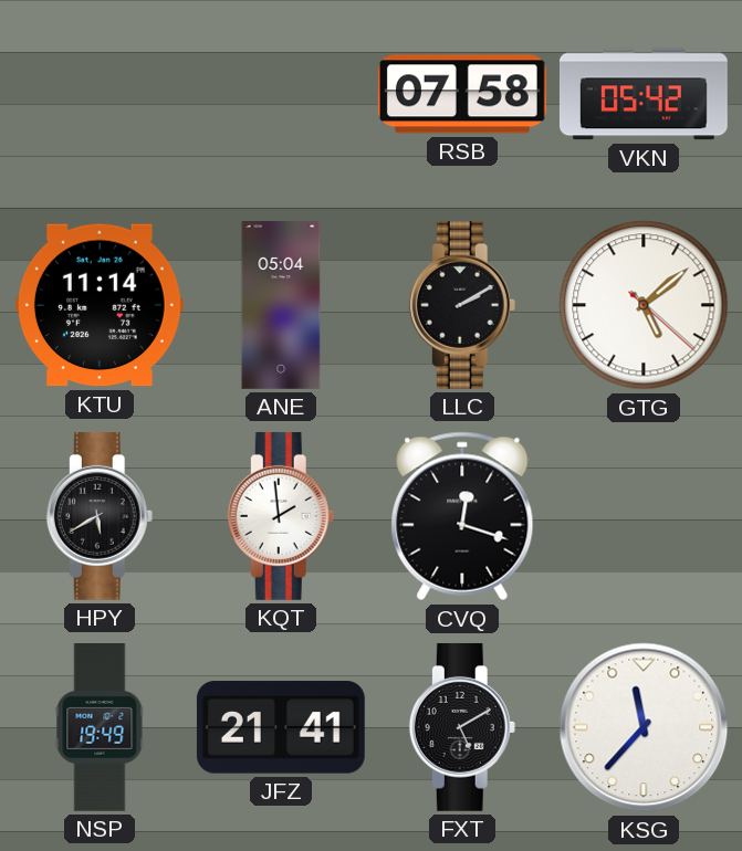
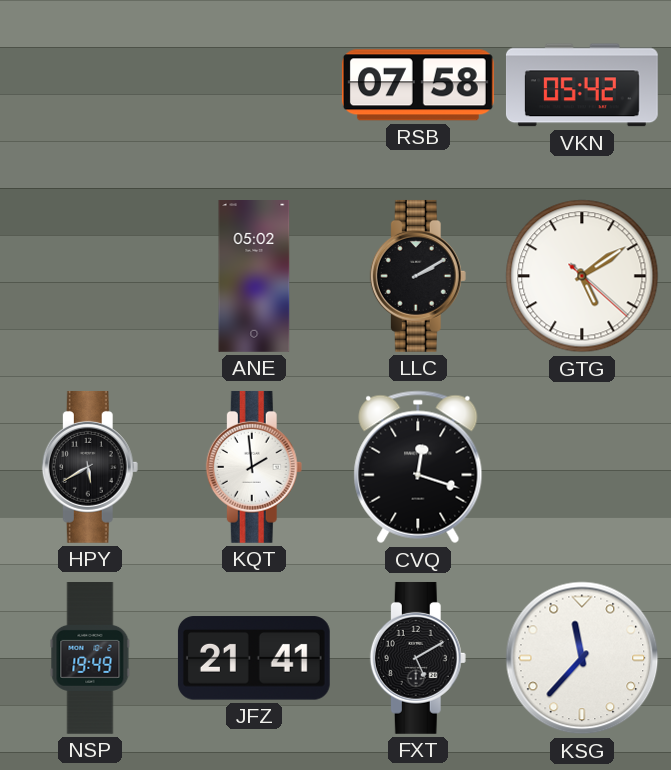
KTU: 11:14 -> none (100, 305)
ANE: 05:04 -> 05:02 (254, 277)
GTG: 5:08 -> 5:09 (582, 276)
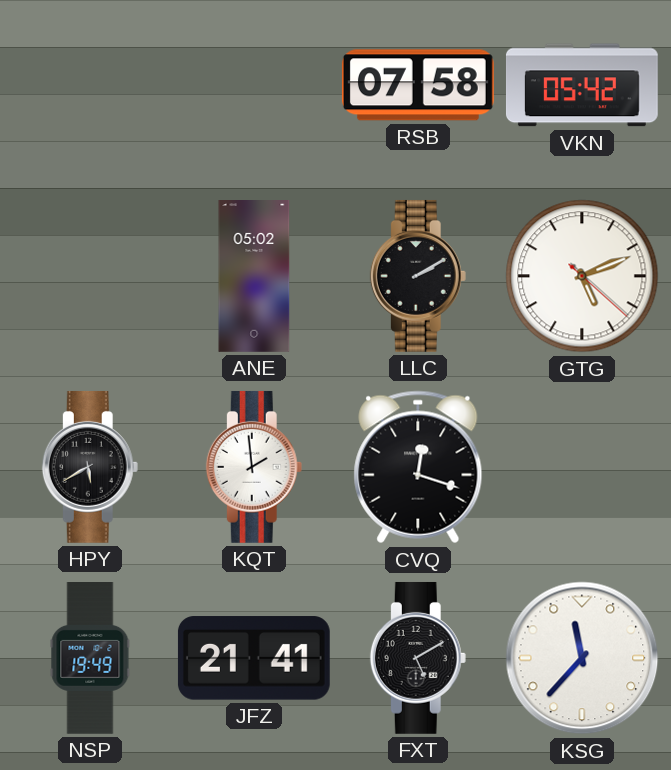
GTG: 5:09 -> 5:11 (582, 276)
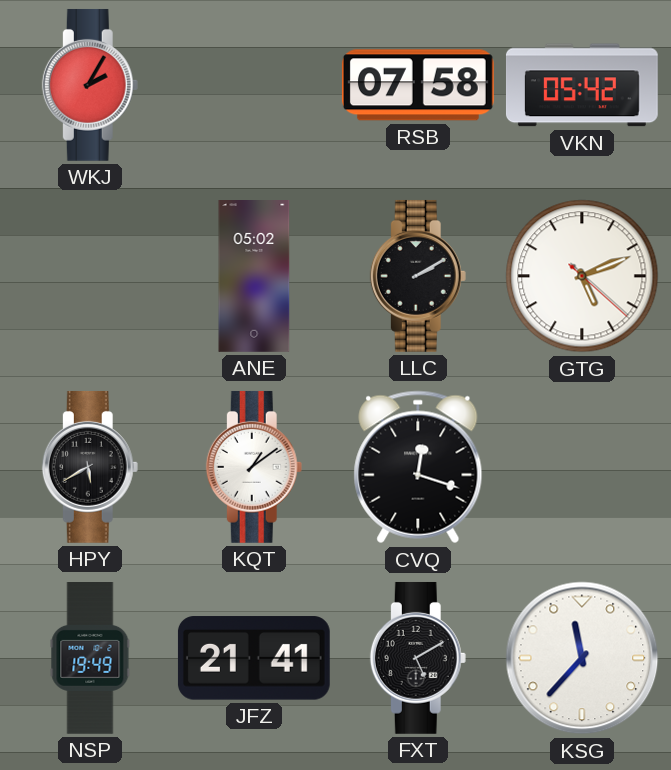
WKJ: none -> 2:05 (90, 85)
KQT: 1:59 -> 1:09 (254, 467)
